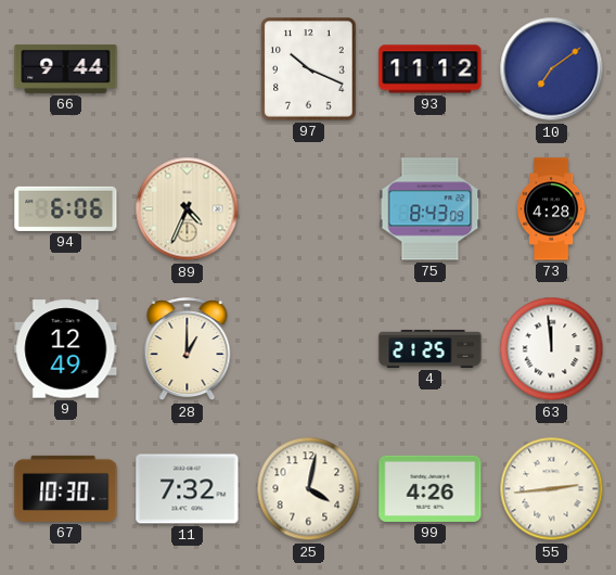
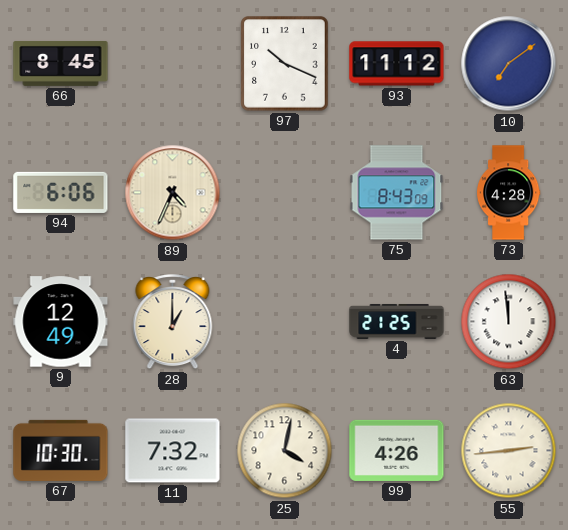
66: 9:44 -> 8:45 (61, 63)
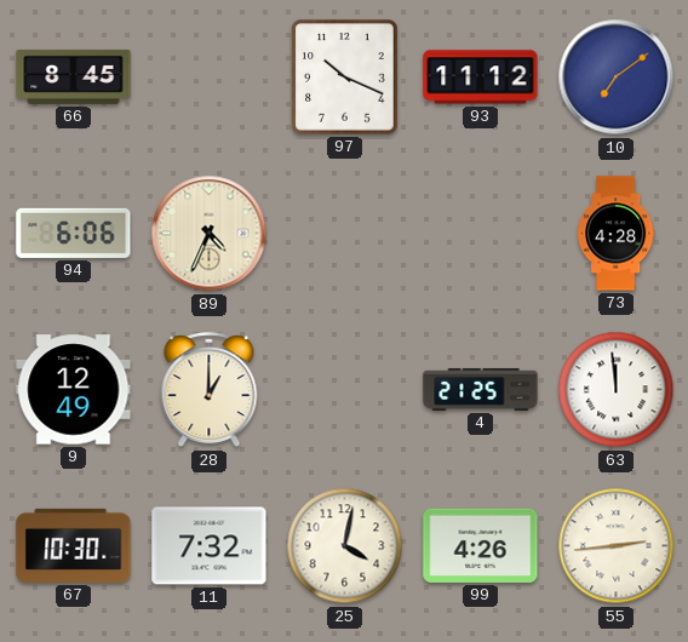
75: 8:43 -> none (397, 193)
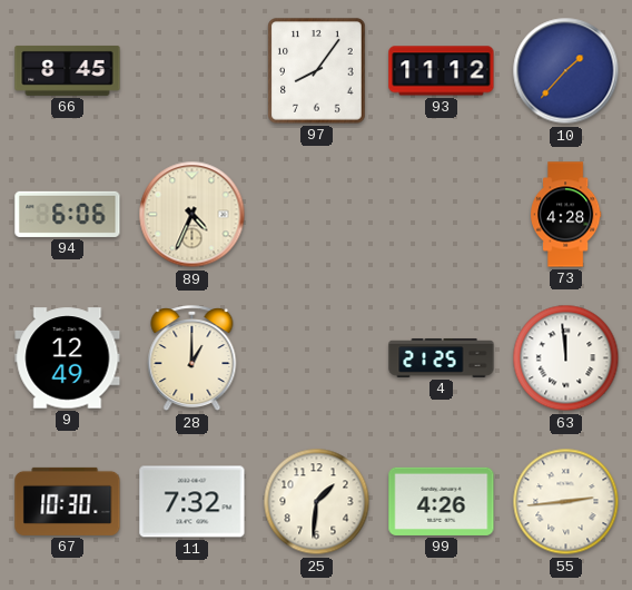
97: 10:19 -> 8:06 (317, 71)
10: 7:09 -> 1:37 (566, 71)
25: 4:02 -> 1:31 (317, 502)
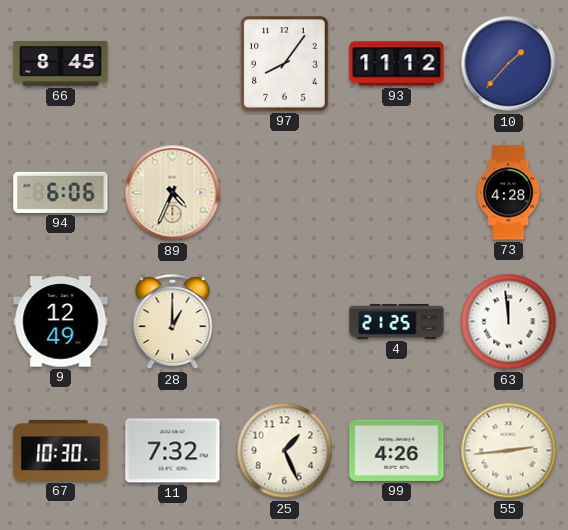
25: 1:31 -> 1:26 (285, 451)
